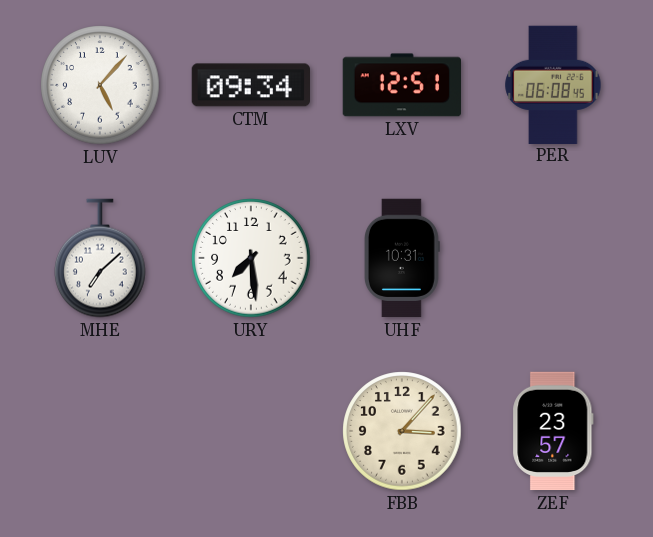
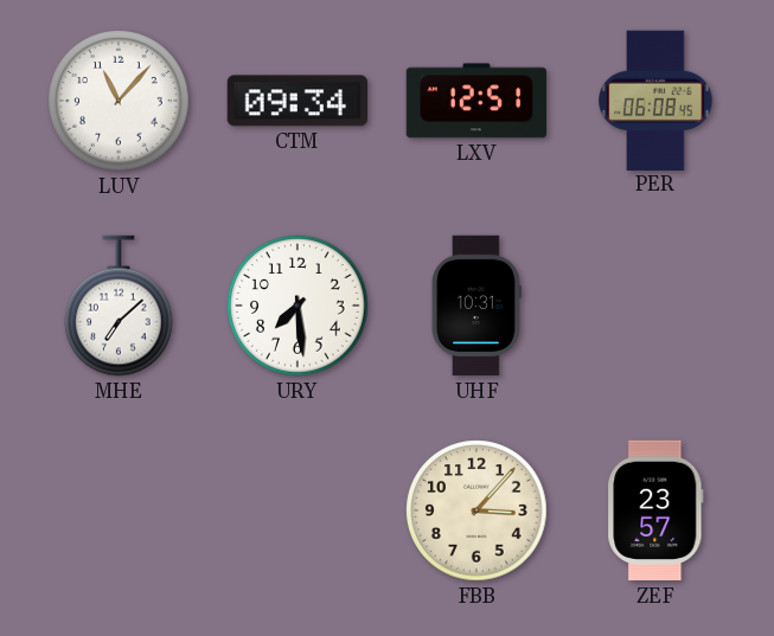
LUV: 5:07 -> 11:07 (119, 101)
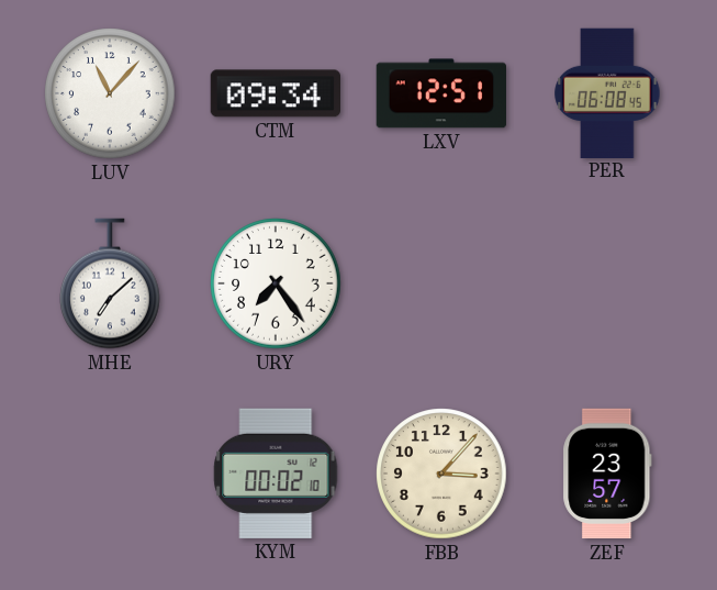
URY: 7:29 -> 7:24 (276, 283)
UHF: 10:31 -> none (476, 306)
KYM: none -> 00:02 (276, 474)
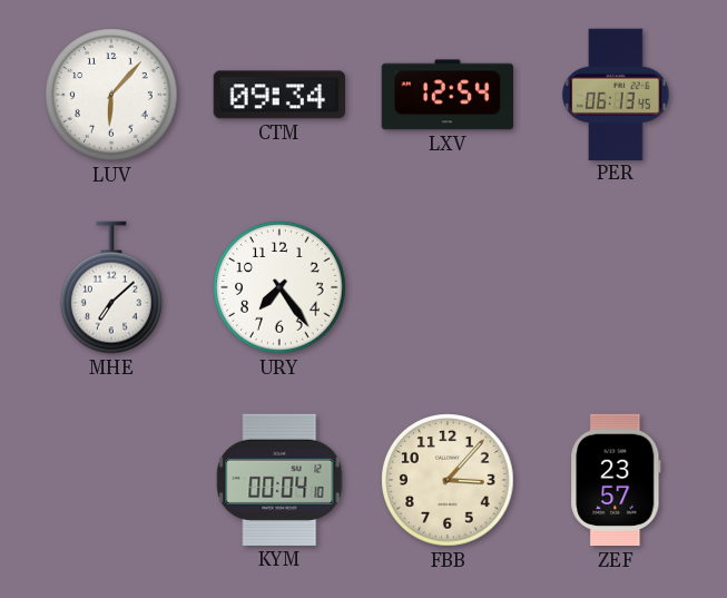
LUV: 11:07 -> 6:07 (111, 95)
LXV: 12:51 -> 12:54 (446, 95)
PER: 06:08 -> 06:13 (616, 94)
KYM: 00:02 -> 00:04 (279, 480)
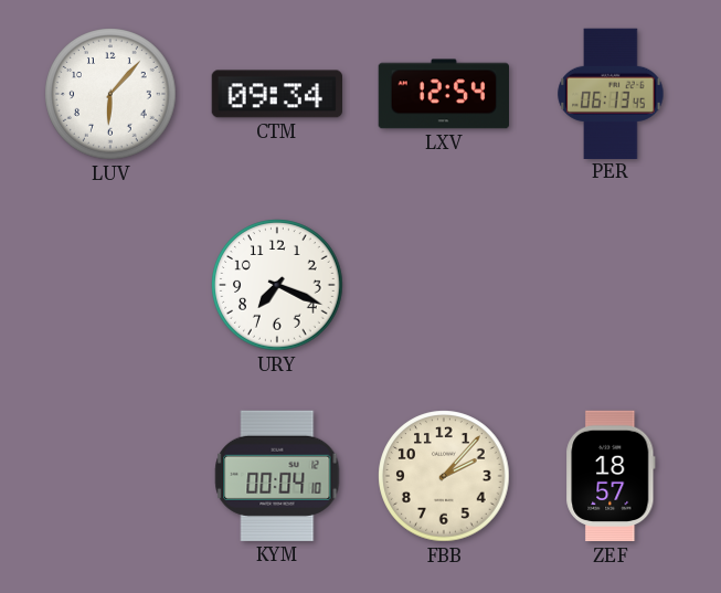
MHE: 7:08 -> none (112, 287)
URY: 7:24 -> 7:19 (277, 285)
FBB: 3:07 -> 2:07 (444, 476)
ZEF: 23:57 -> 18:57 (611, 476)
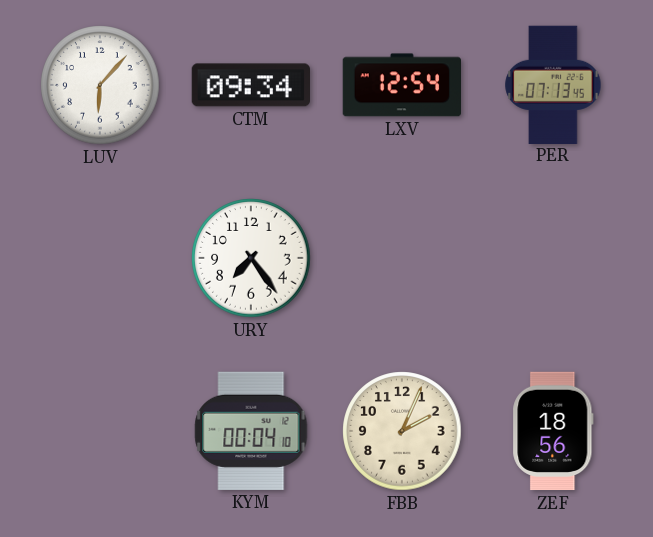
PER: 06:13 -> 07:13 (553, 84)
URY: 7:19 -> 7:24 (251, 258)
FBB: 2:07 -> 2:04 (402, 431)
ZEF: 18:57 -> 18:56 (553, 431)
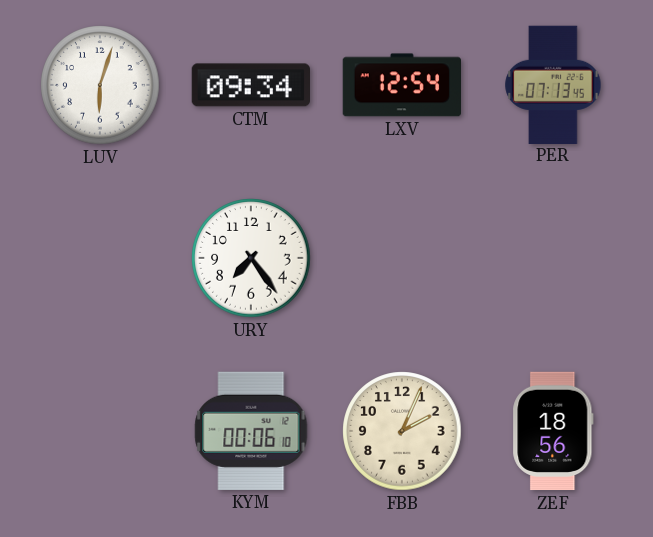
LUV: 6:07 -> 6:03 (100, 85)
KYM: 00:04 -> 00:06 (251, 431)
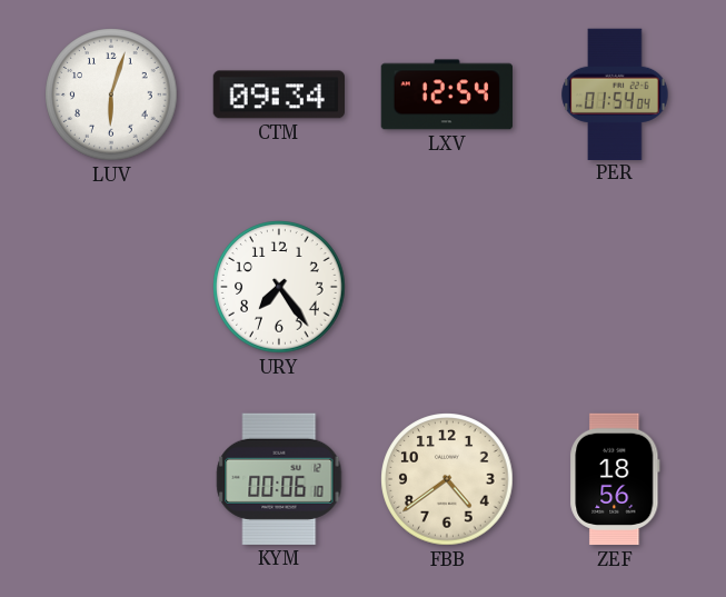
PER: 07:13 -> 01:54 (615, 93)
FBB: 2:04 -> 4:39 (447, 479)
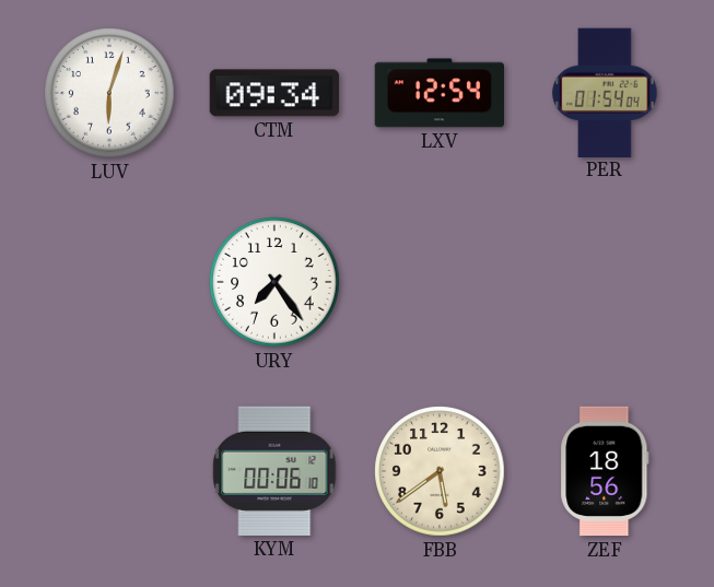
FBB: 4:39 -> 5:39 (440, 471)
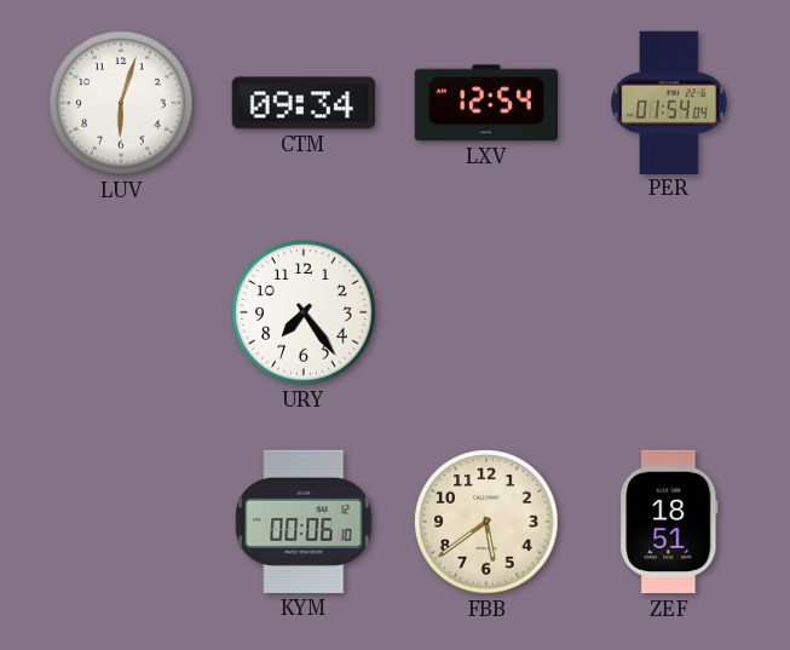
ZEF: 18:56 -> 18:51 (669, 522)
